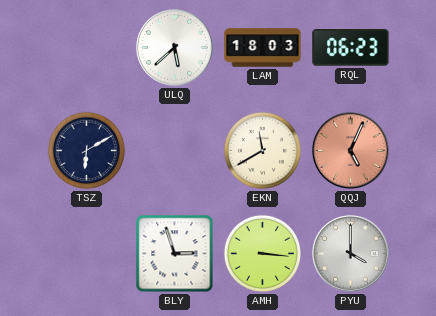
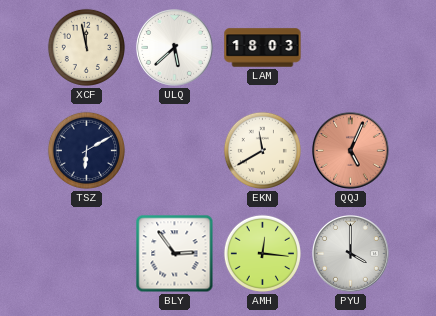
XCF: none -> 11:58 (86, 47)
RQL: 06:23 -> none (351, 48)
BLY: 2:57 -> 2:54 (175, 254)
AMH: 3:16 -> 12:16 (262, 253)
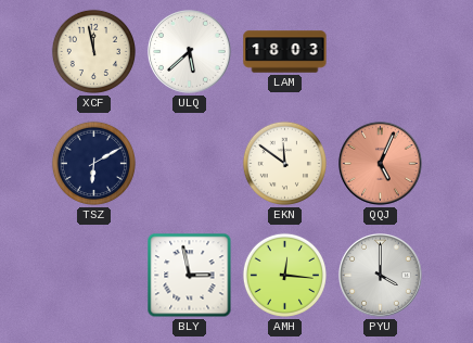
EKN: 11:40 -> 11:51 (284, 163)
BLY: 2:54 -> 2:58 (190, 276)
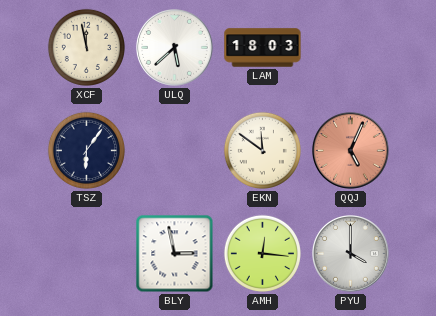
TSZ: 6:10 -> 6:06 (86, 150)
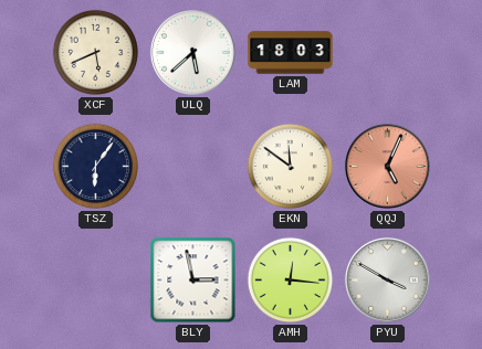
XCF: 11:58 -> 5:41 (95, 52)
PYU: 4:00 -> 3:50 (388, 281)
